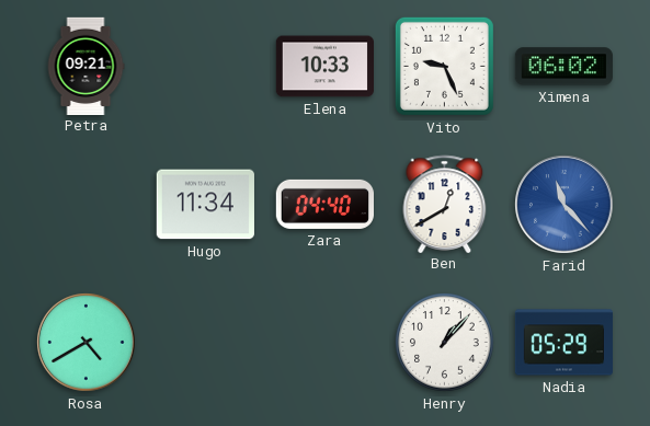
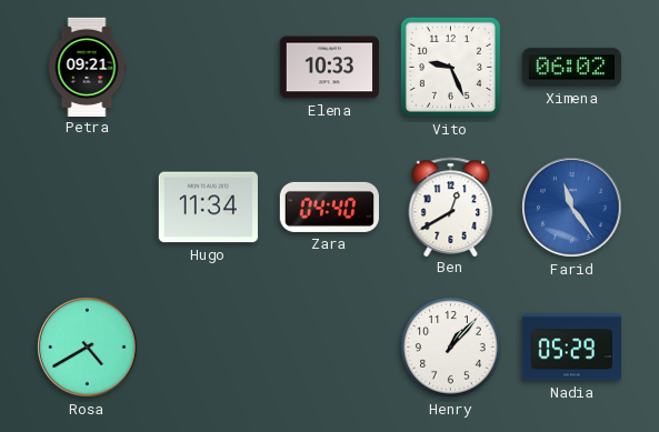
Farid: 11:23 -> 11:24 (572, 208)
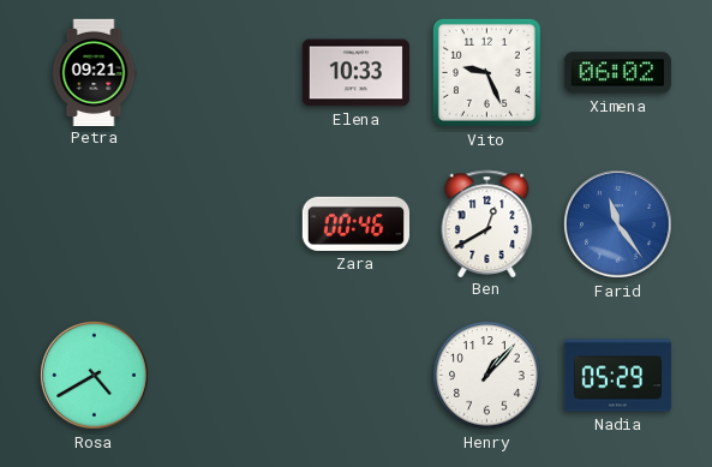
Hugo: 11:34 -> none (208, 208)
Zara: 04:40 -> 00:46 (355, 223)
